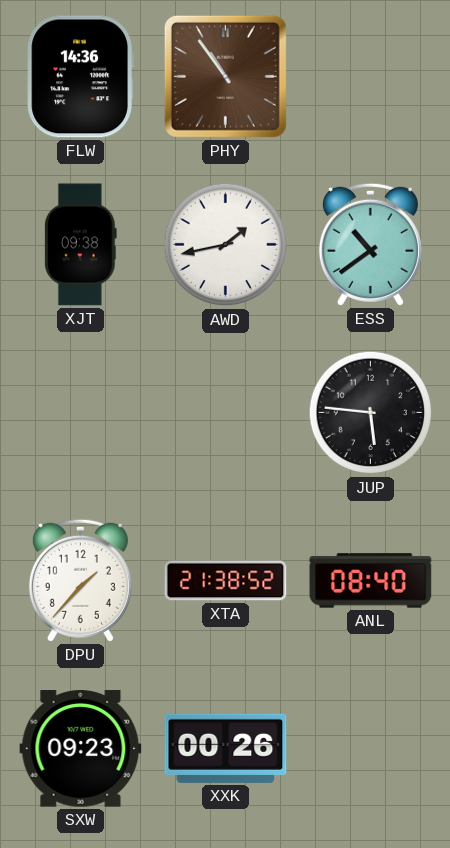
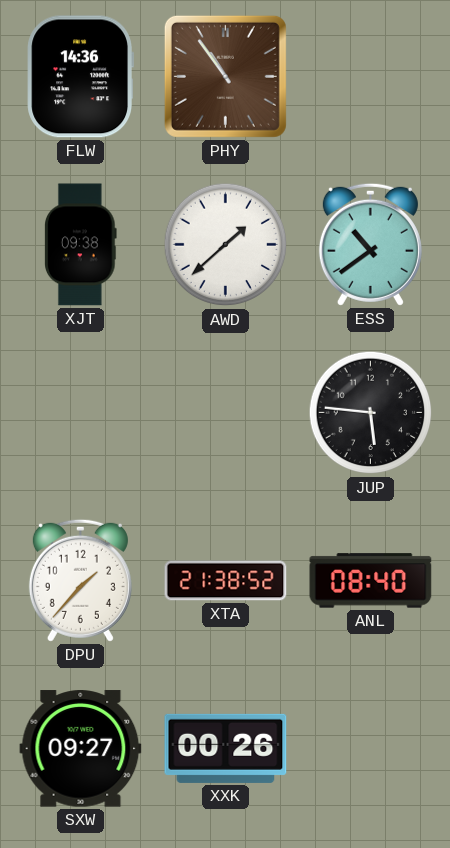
AWD: 1:43 -> 1:38 (226, 245)
SXW: 09:23 -> 09:27 (81, 749)
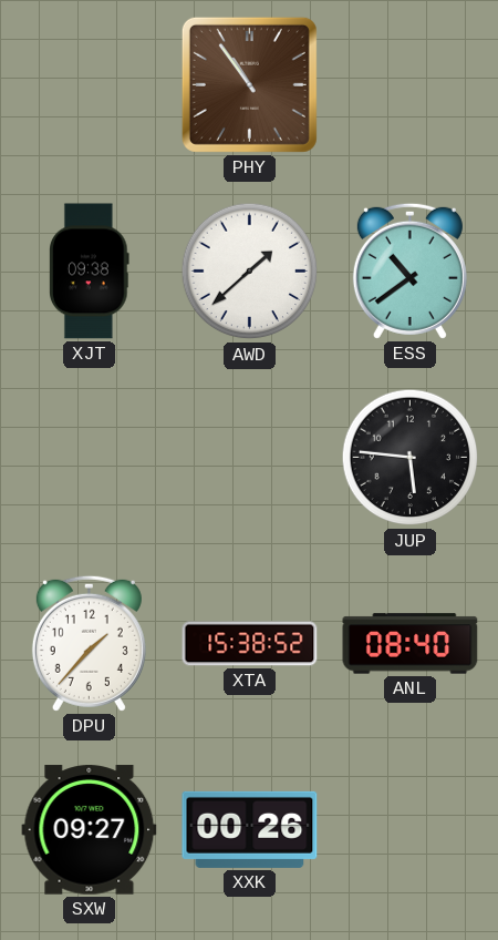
FLW: 14:36 -> none (80, 77)
XTA: 21:38 -> 15:38 (250, 644)
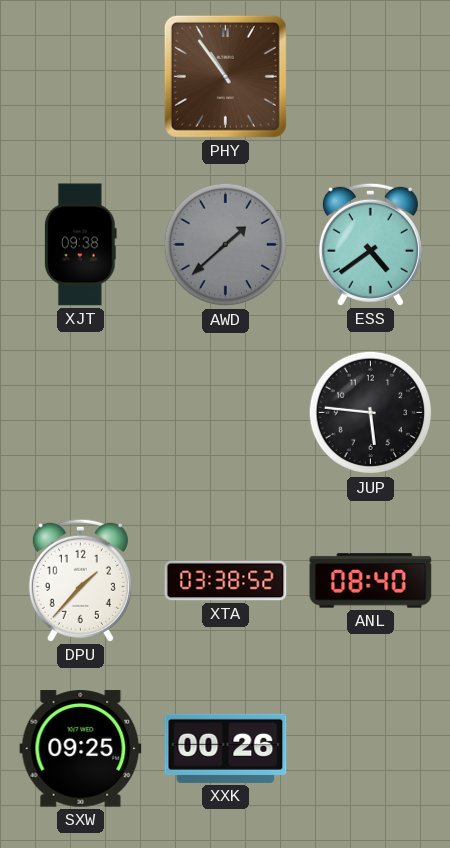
AWD dial: white -> grey (226, 245)
ESS: 10:39 -> 4:39 (370, 244)
XTA: 15:38 -> 03:38 (226, 581)
SXW: 09:27 -> 09:25 (81, 749)
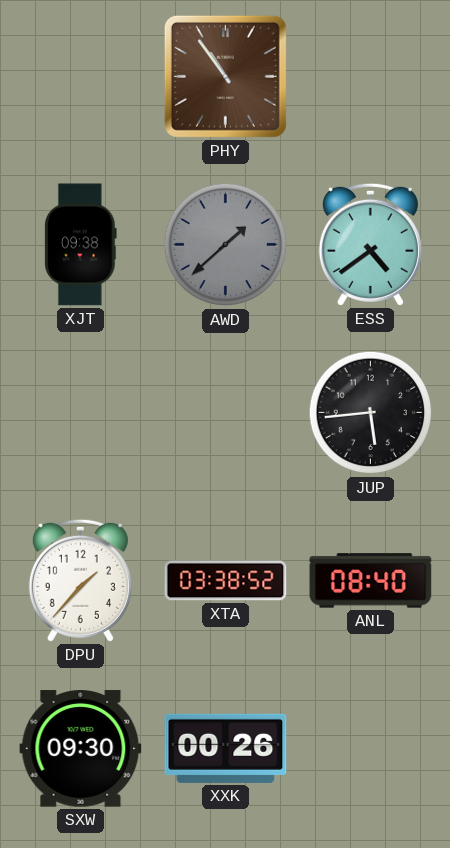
JUP: 5:46 -> 5:44 (371, 413)
SXW: 09:25 -> 09:30 (81, 749)
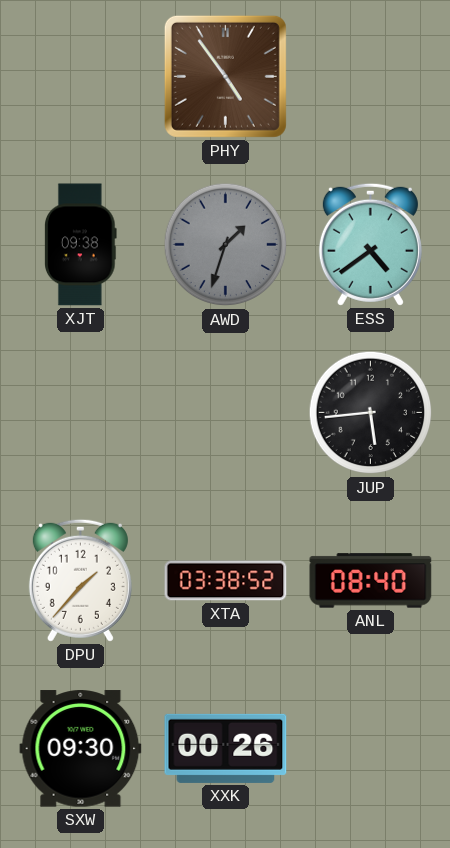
PHY: 10:54 -> 4:54 (225, 76)
AWD: 1:38 -> 1:33 (226, 245)
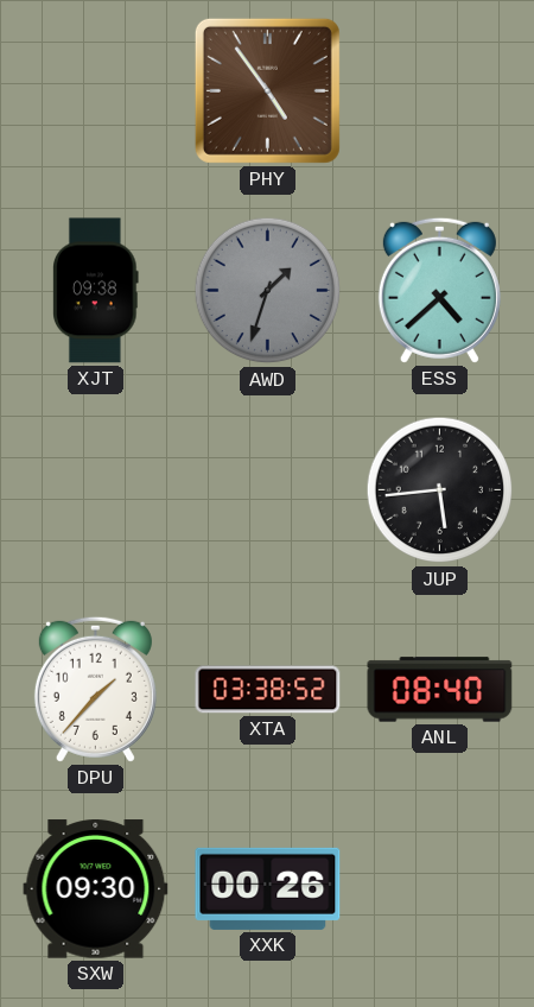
ESS: 4:39 -> 4:38 (439, 290)
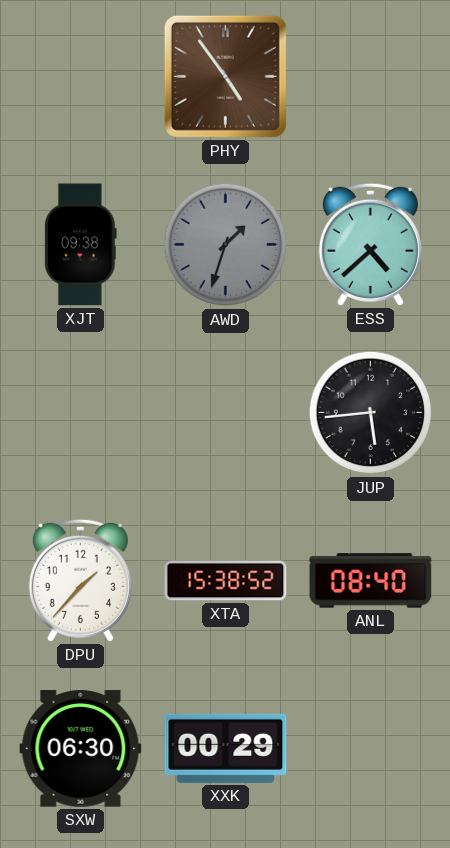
XTA: 03:38 -> 15:38 (226, 581)
SXW: 09:30 -> 06:30 (81, 749)
XXK: 00:26 -> 00:29 (226, 748)
